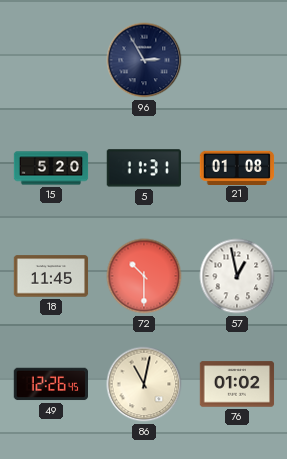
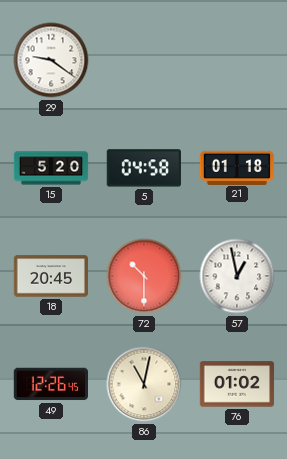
29: none -> 9:21 (51, 60)
96: 2:55 -> none (144, 60)
5: 11:31 -> 04:58 (144, 168)
21: 01:08 -> 01:18 (237, 167)
18: 11:45 -> 20:45 (51, 276)
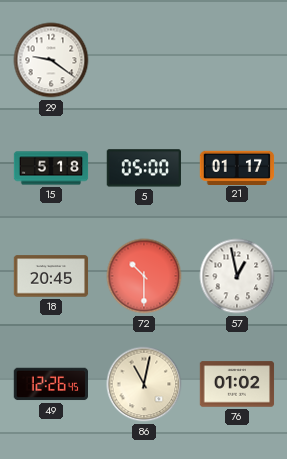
15: 5:20 -> 5:18 (51, 168)
5: 04:58 -> 05:00 (144, 168)
21: 01:18 -> 01:17 (237, 167)
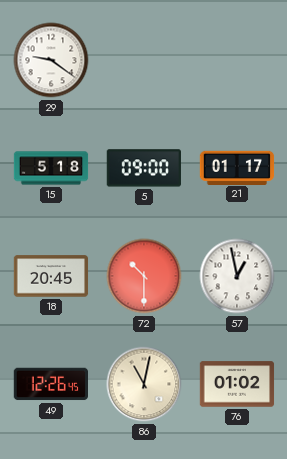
5: 05:00 -> 09:00 (144, 168)
